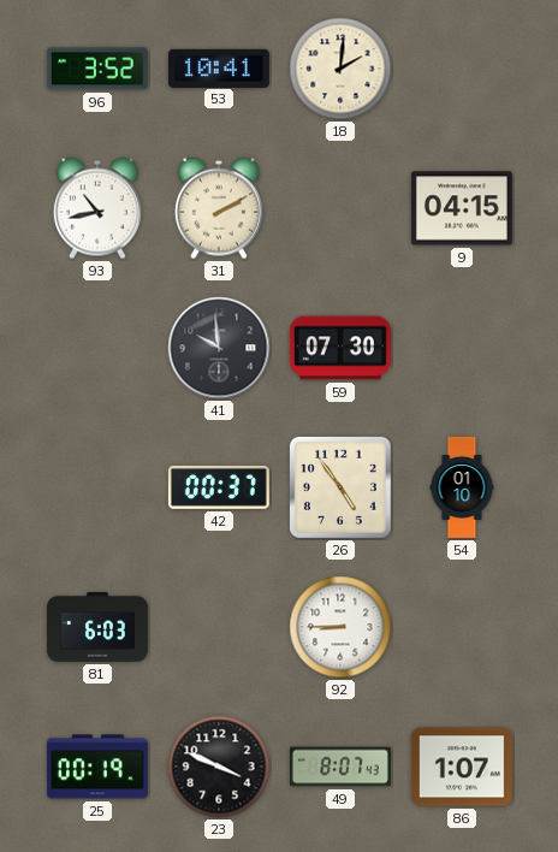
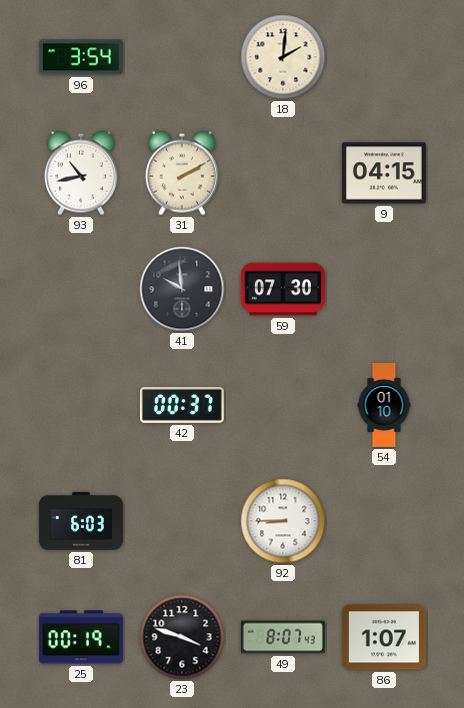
96: 3:52 -> 3:54 (81, 57)
53: 10:41 -> none (219, 67)
26: 4:54 -> none (340, 487)
23: 3:49 -> 3:48 (182, 637)
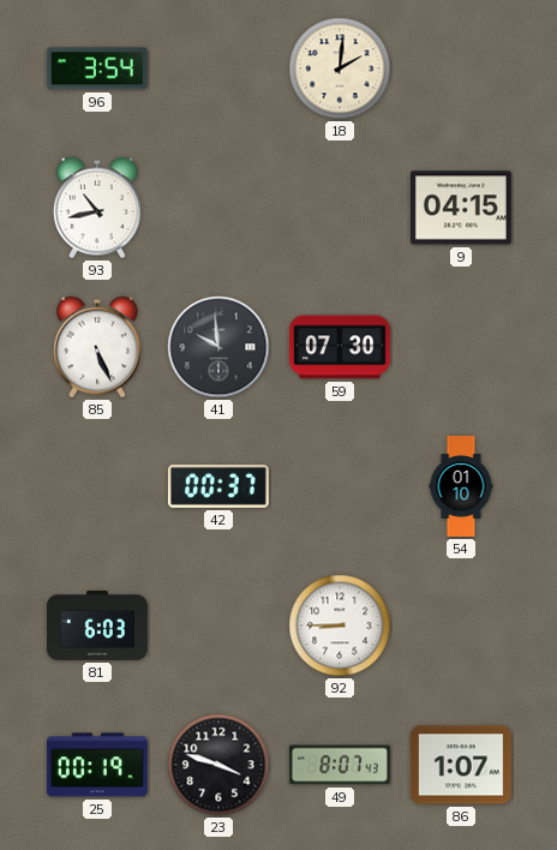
31: 2:10 -> none (182, 173)
85: none -> 5:26 (97, 347)
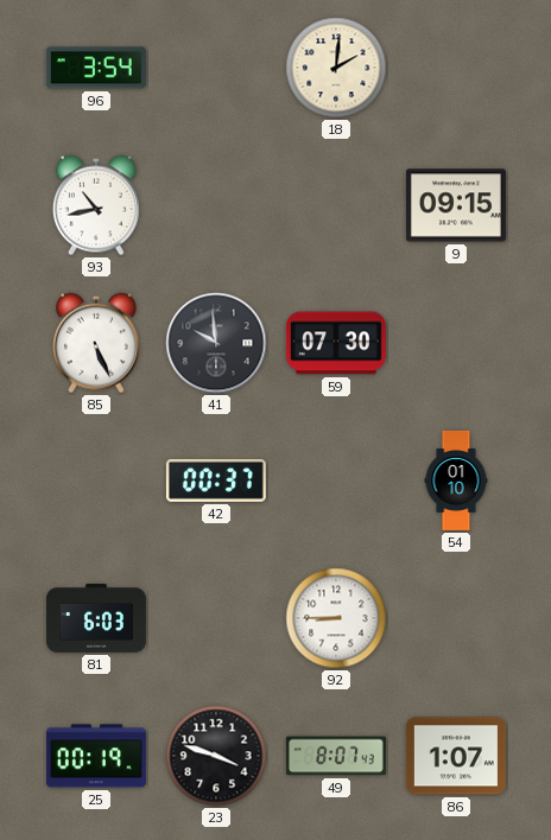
9: 04:15 -> 09:15 (456, 205)
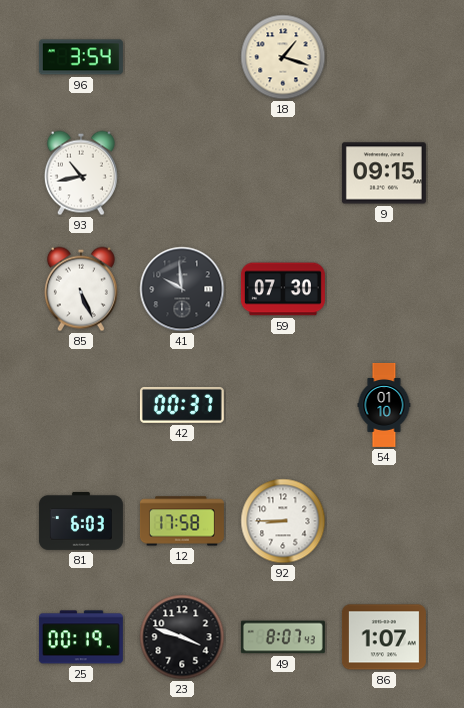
18: 2:01 -> 1:18 (283, 57)
12: none -> 17:58 (182, 521)
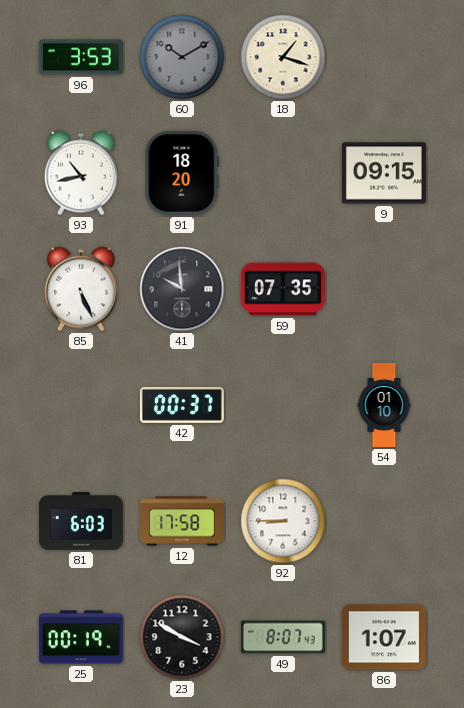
96: 3:54 -> 3:53 (81, 57)
60: none -> 10:10 (182, 57)
91: none -> 18:20 (182, 173)
59: 07:30 -> 07:35 (283, 289)
23: 3:48 -> 3:50 (182, 637)
